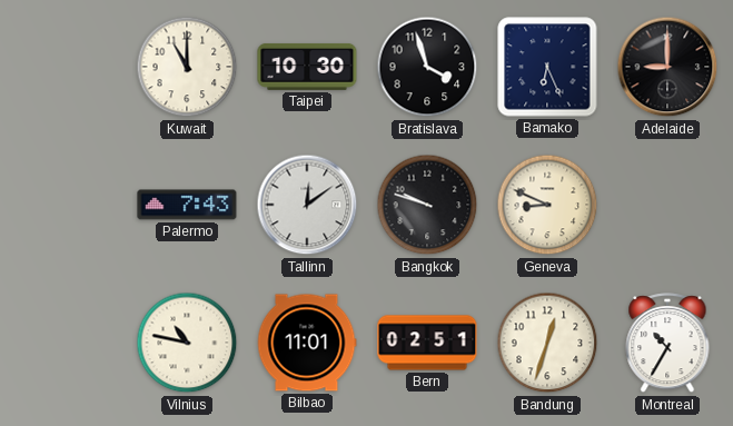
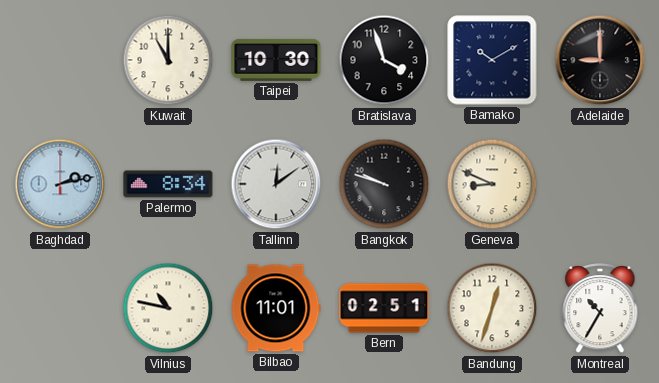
Bamako: 6:26 -> 10:10 (492, 60)
Baghdad: none -> 2:13 (60, 184)
Palermo: 7:43 -> 8:34 (168, 184)
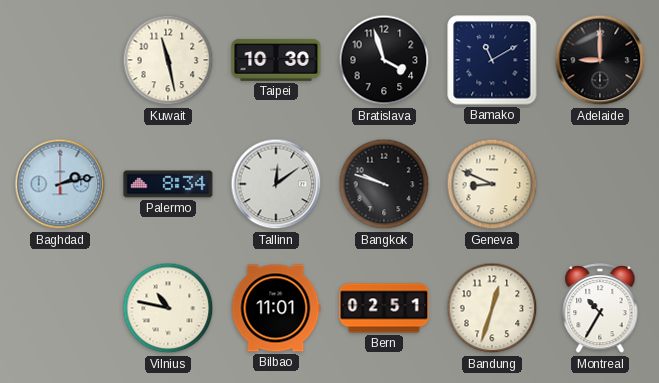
Kuwait: 11:00 -> 11:28 (168, 60)
Bamako: 10:10 -> 11:10 (492, 60)
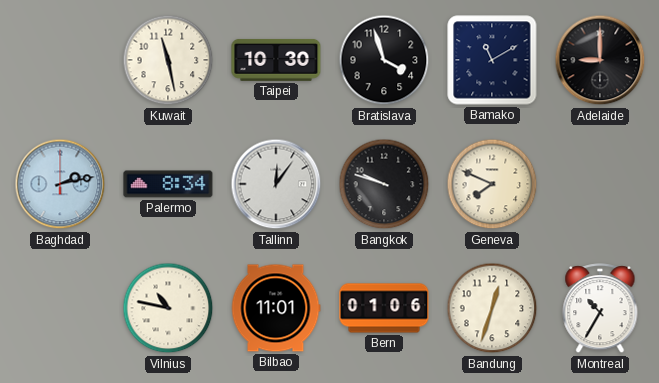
Tallinn: 12:09 -> 12:06 (276, 184)
Geneva: 8:49 -> 7:49 (492, 184)
Bern: 02:51 -> 01:06 (384, 308)
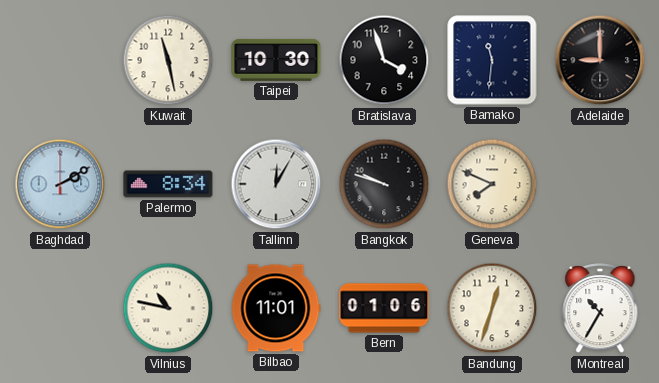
Bamako: 11:10 -> 11:31 (492, 60)
Baghdad: 2:13 -> 2:10 (60, 184)
Tallinn: 12:06 -> 12:05 (276, 184)
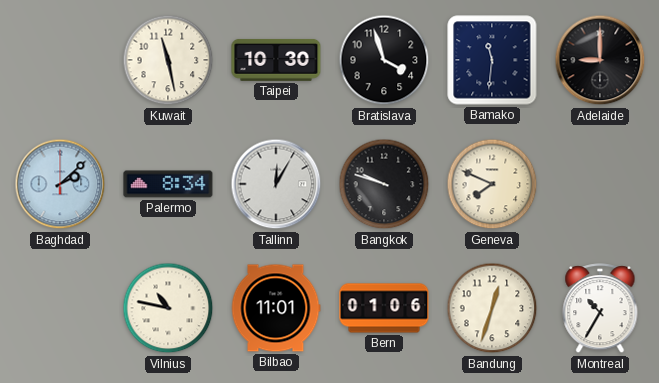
Baghdad: 2:10 -> 2:08 (60, 184)
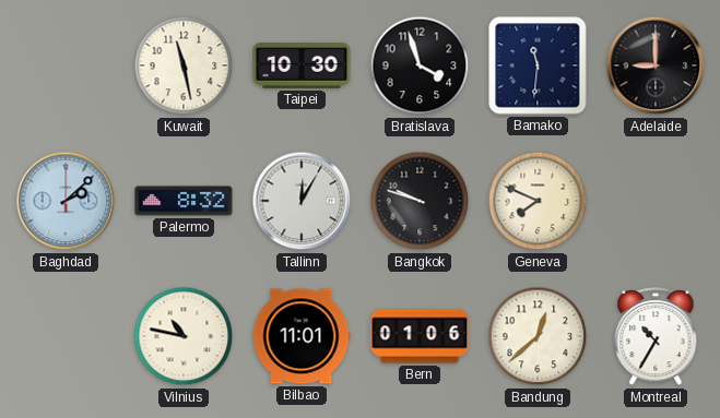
Palermo: 8:34 -> 8:32 (184, 201)
Bandung: 12:33 -> 12:38 (538, 336)
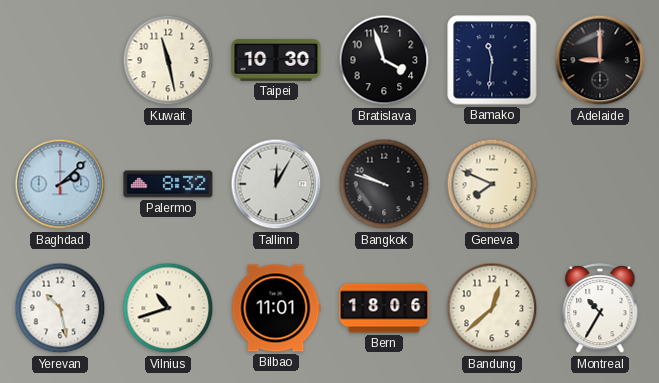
Yerevan: none -> 10:28 (60, 308)
Vilnius: 10:47 -> 10:42 (168, 308)
Bern: 01:06 -> 18:06 (384, 308)
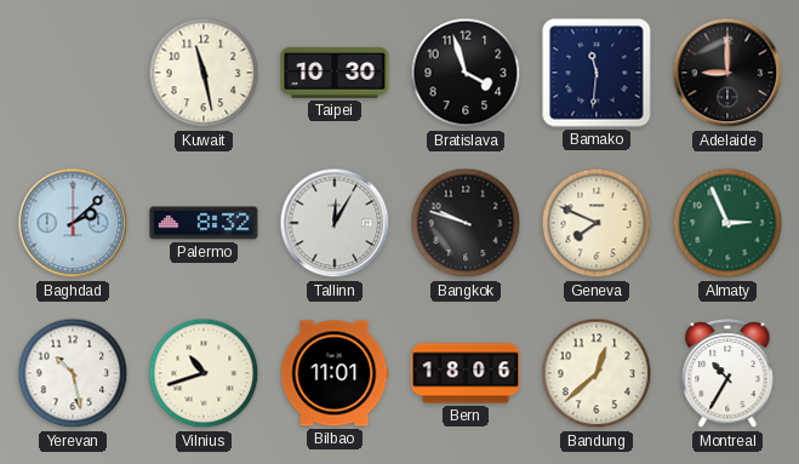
Almaty: none -> 2:56 (727, 223)
